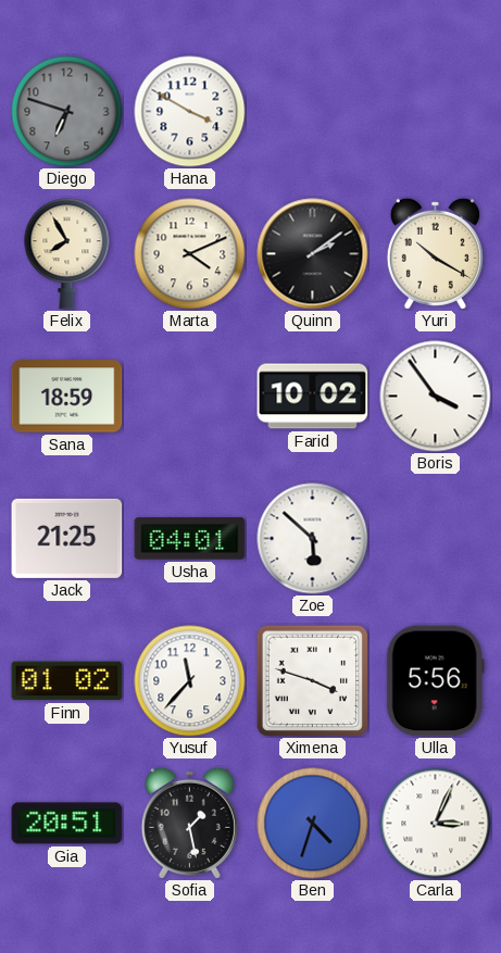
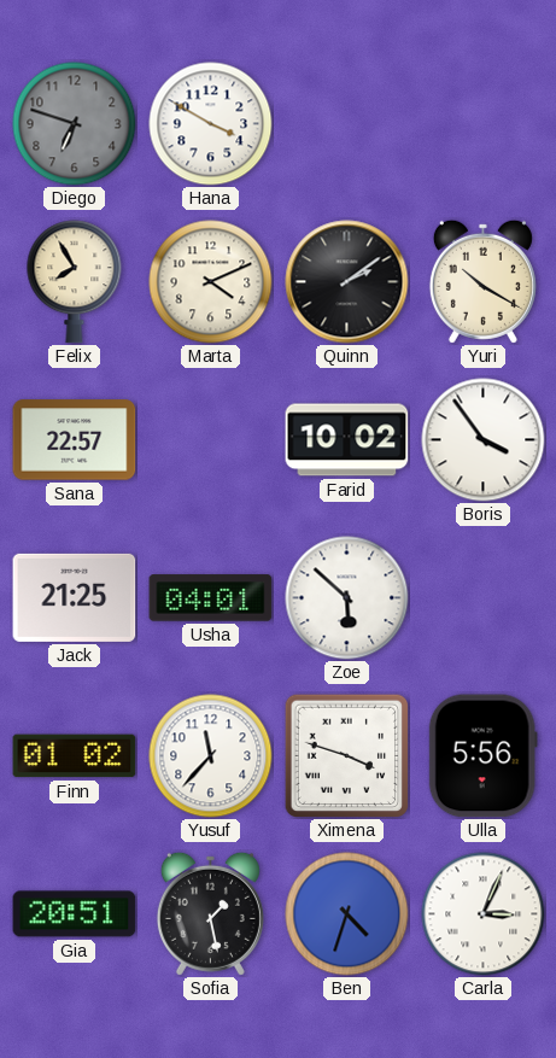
Sana: 18:59 -> 22:57 (75, 440)
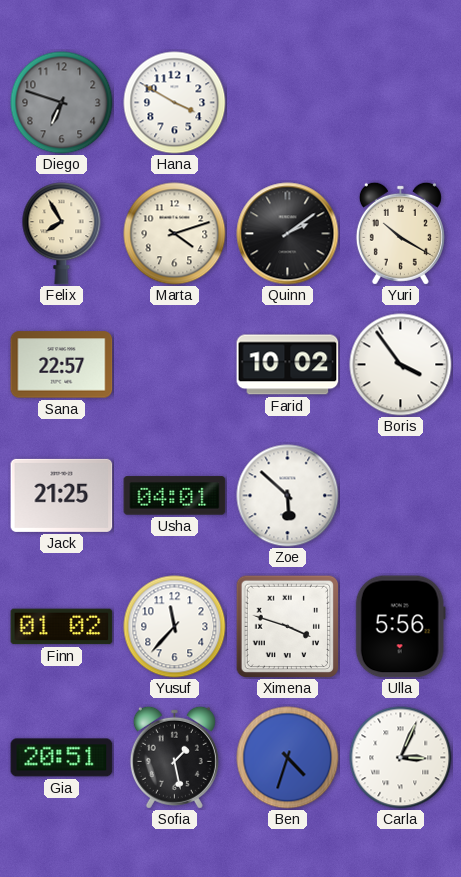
Marta: 4:11 -> 4:12 (175, 234)
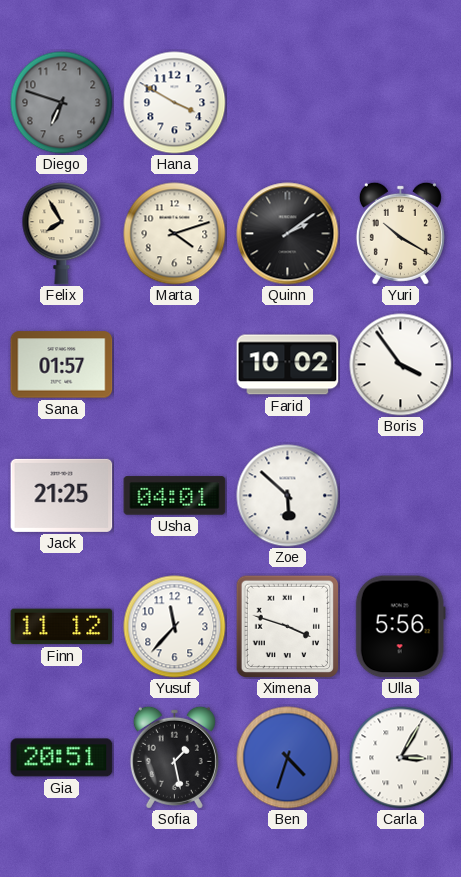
Sana: 22:57 -> 01:57 (62, 365)
Finn: 01:02 -> 11:12 (62, 627)
Carla: 3:04 -> 3:05 (401, 758)
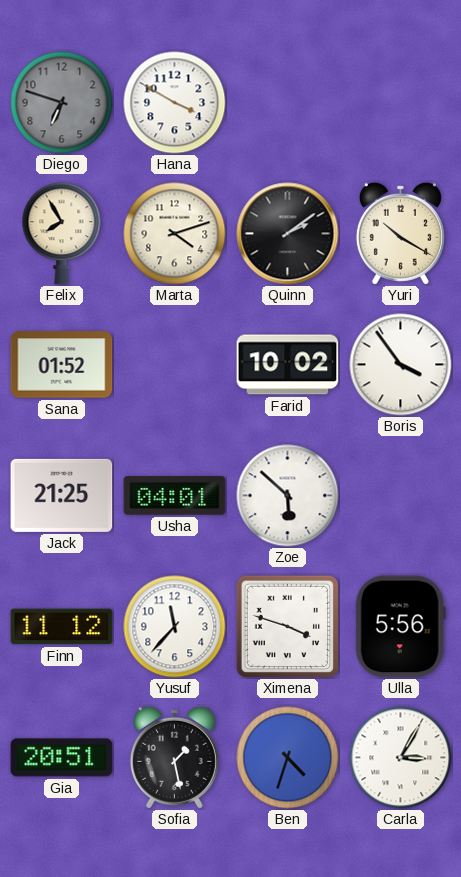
Sana: 01:57 -> 01:52 (62, 365)
